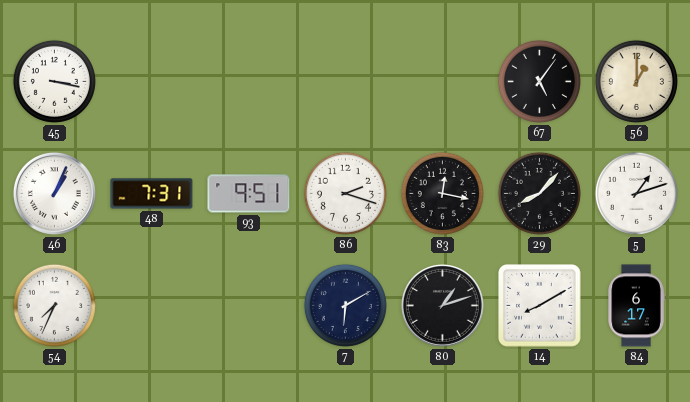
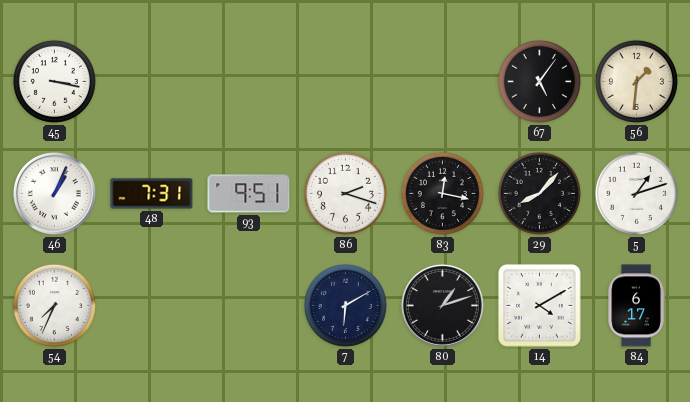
56: 1:00 -> 1:31 (636, 81)
14: 8:10 -> 4:10 (540, 306)
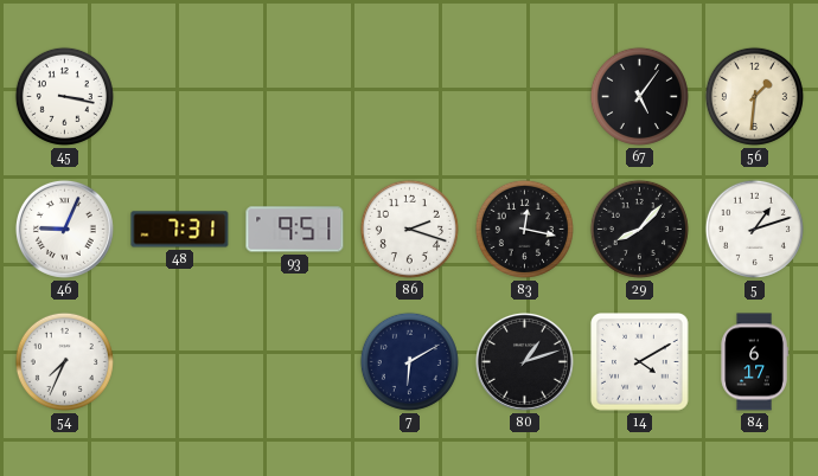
46: 1:04 -> 9:04 (64, 229)
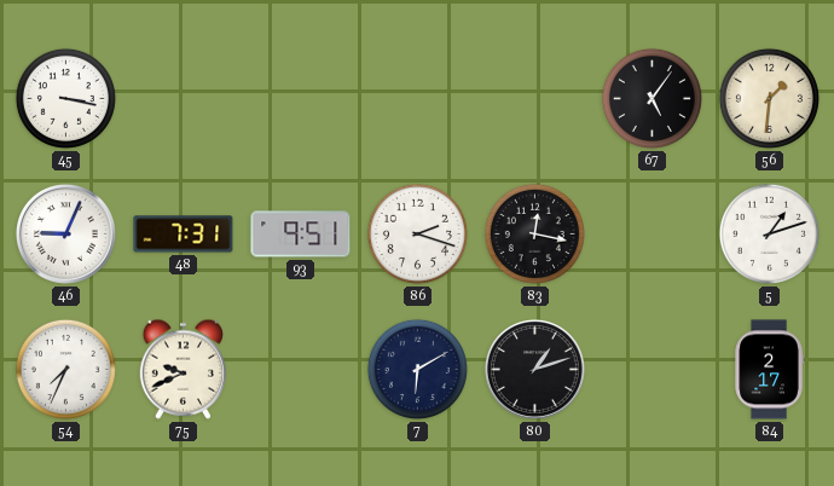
29: 8:07 -> none (639, 229)
75: none -> 9:41 (183, 369)
14: 4:10 -> none (640, 362)
84: 6:17 -> 2:17 (769, 370)
